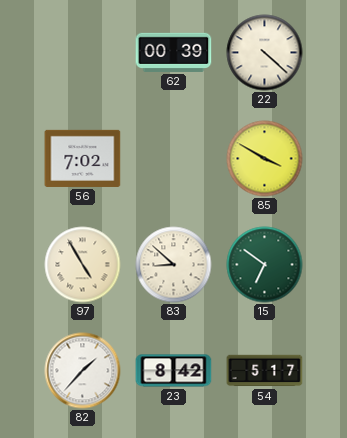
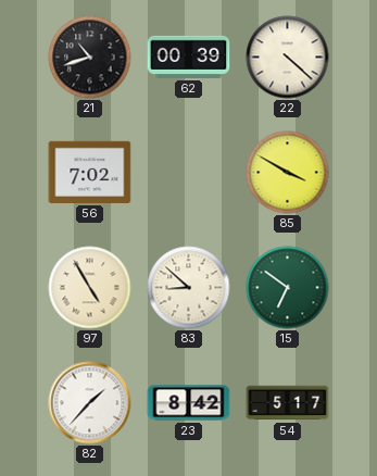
21: none -> 10:42 (90, 58)
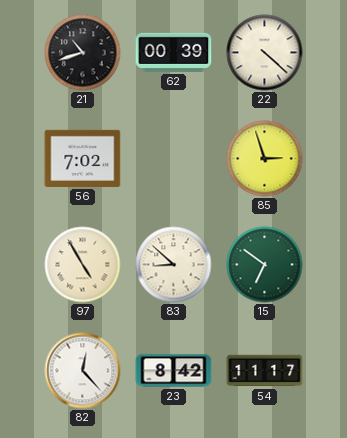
85: 3:50 -> 2:57 (265, 159)
82: 1:37 -> 12:23 (83, 371)
54: 5:17 -> 11:17 (265, 371)
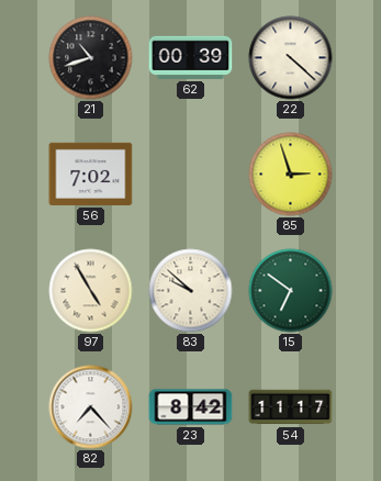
83: 8:52 -> 9:52 (191, 291)
82: 12:23 -> 7:23 (91, 407)
